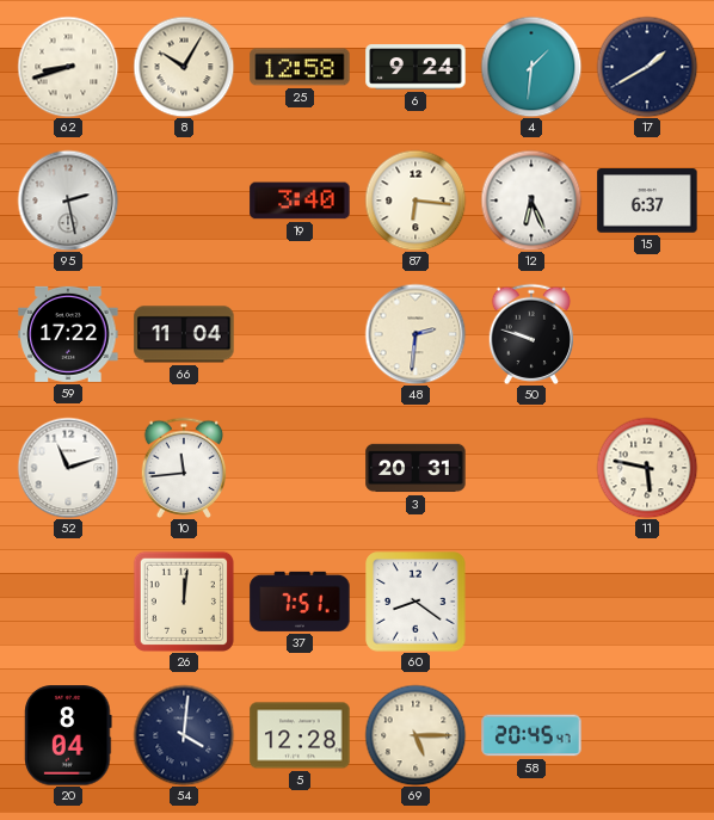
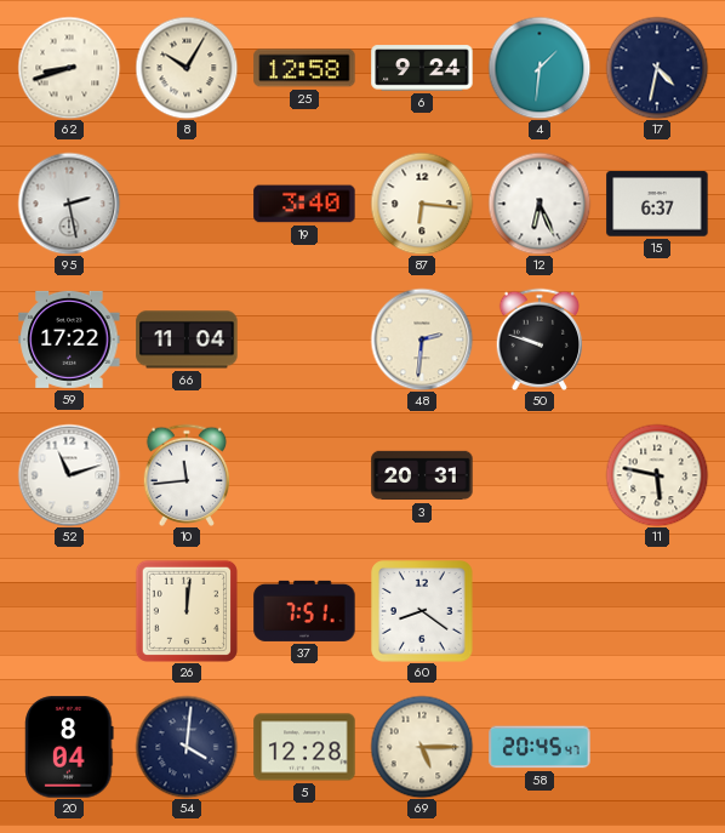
17: 1:40 -> 4:32 (657, 68)
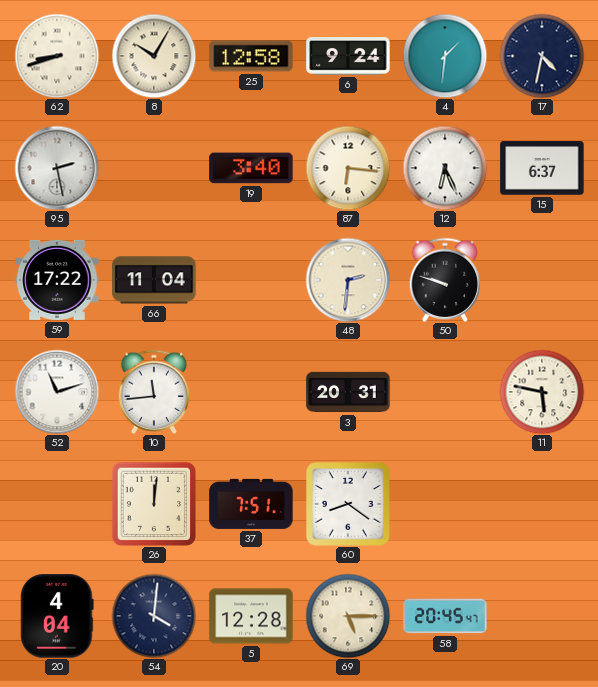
20: 8:04 -> 4:04 (57, 616)
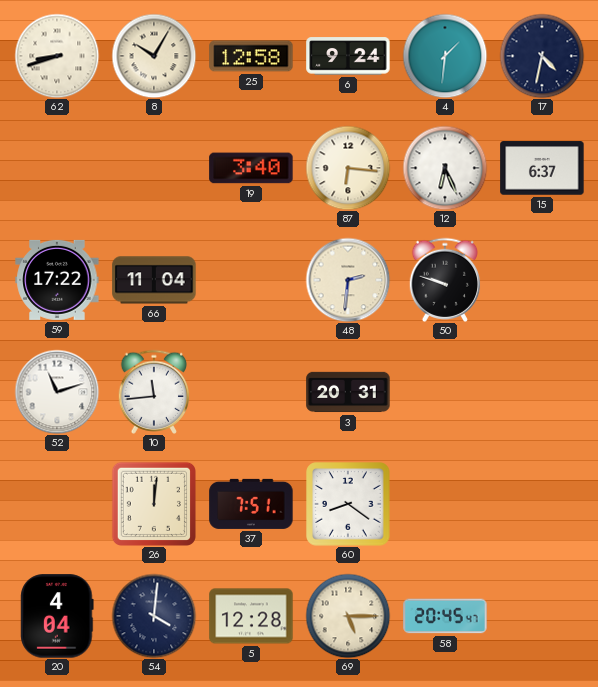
95: 2:28 -> none (57, 168)
11: 5:47 -> none (542, 392)
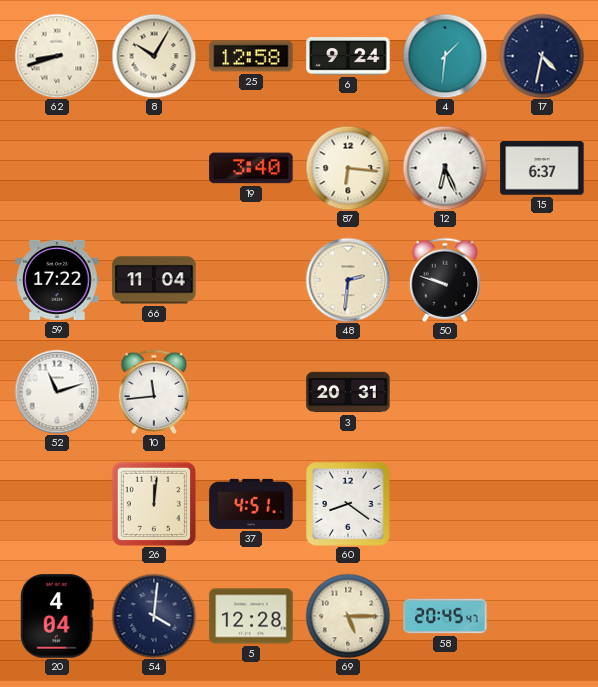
37: 7:51 -> 4:51 (251, 504)
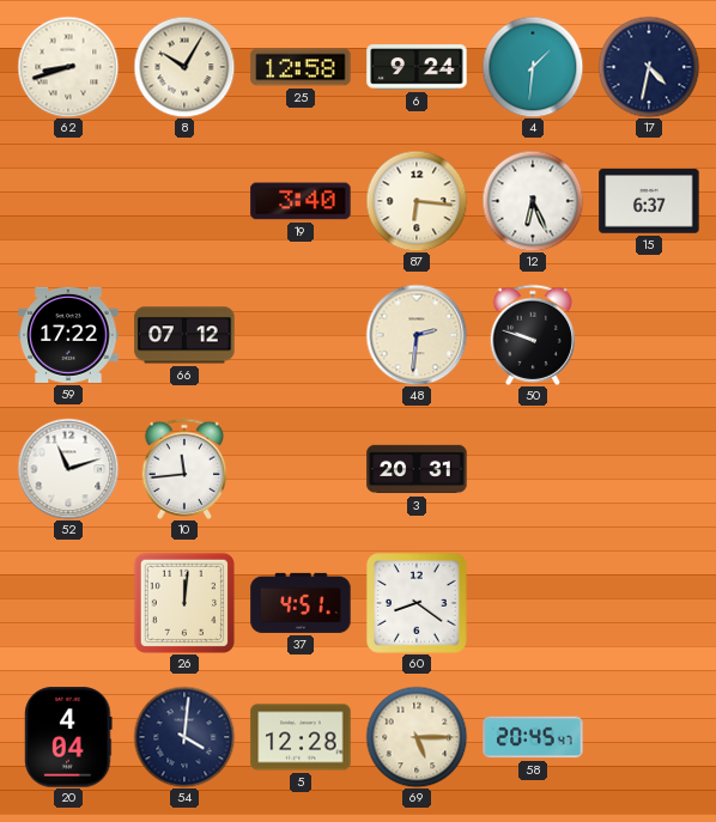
66: 11:04 -> 07:12 (184, 335)
